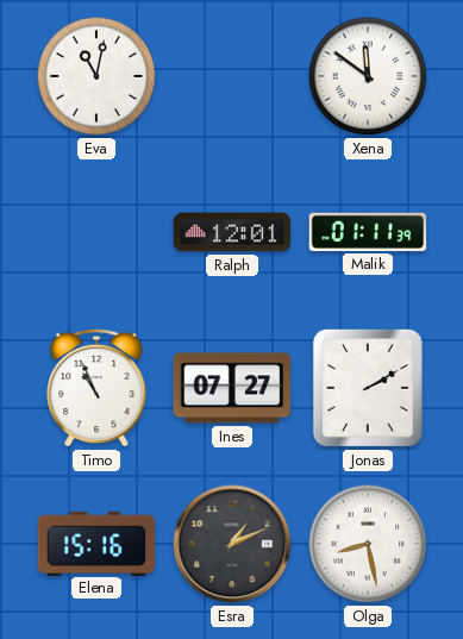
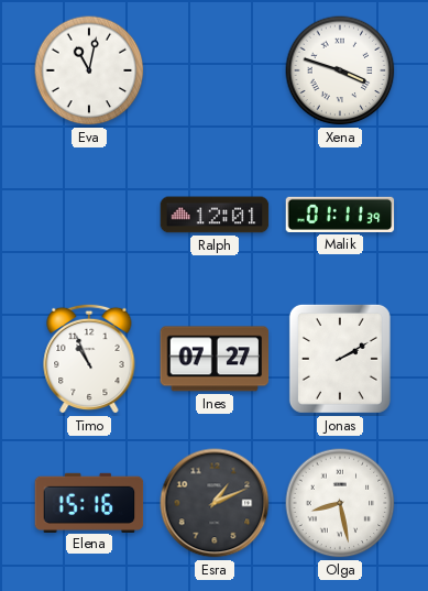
Xena: 11:51 -> 3:48 (340, 70)
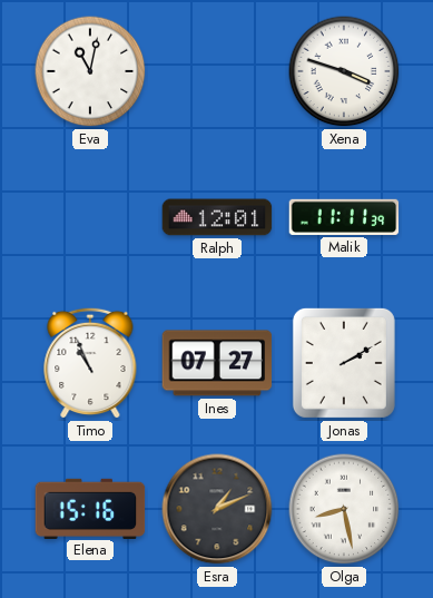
Malik: 01:11 -> 11:11 (344, 217)
